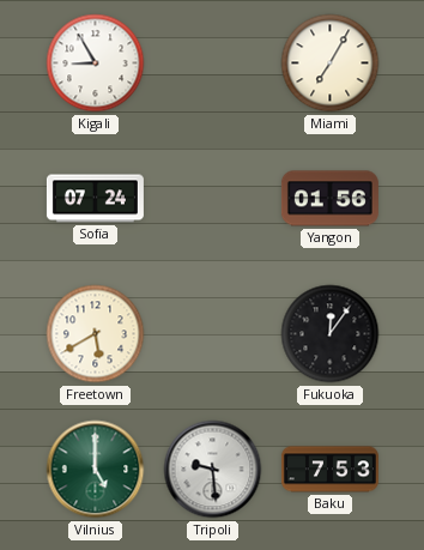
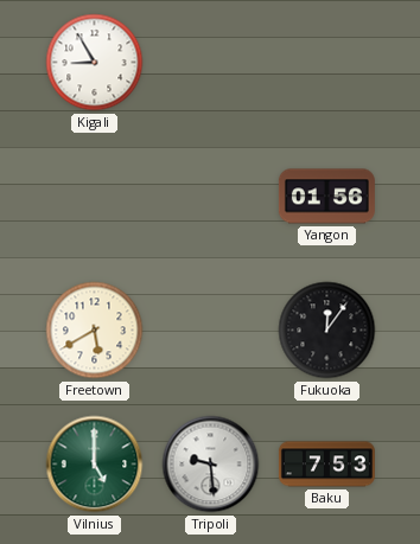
Miami: 7:05 -> none (331, 64)
Sofia: 07:24 -> none (95, 199)
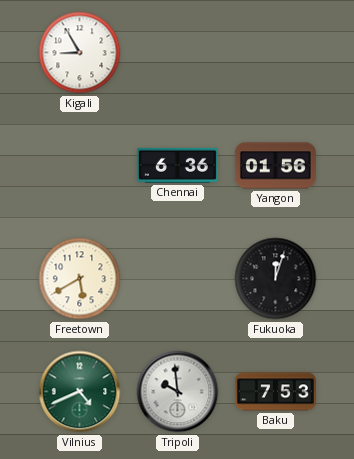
Chennai: none -> 6:36 (177, 165)
Fukuoka: 12:06 -> 12:03 (276, 279)
Vilnius: 5:00 -> 4:41 (80, 392)
Tripoli: 9:29 -> 9:59 (178, 392)
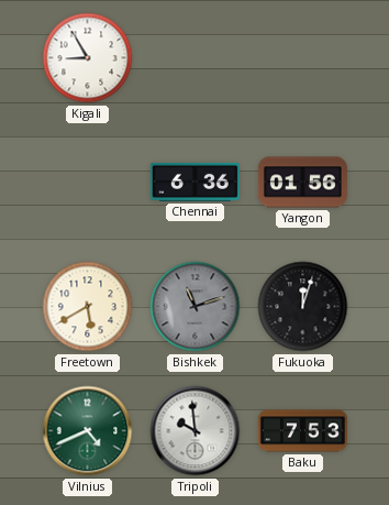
Bishkek: none -> 11:12 (196, 307)
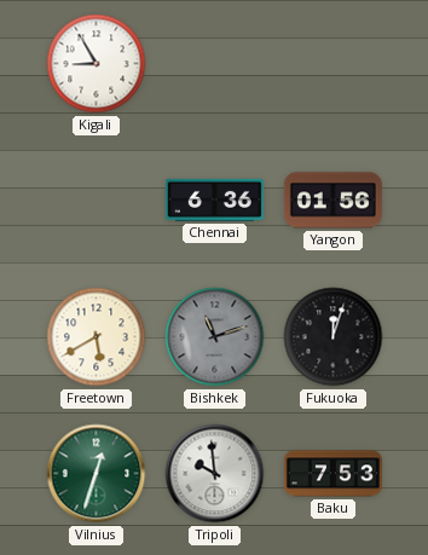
Vilnius: 4:41 -> 12:33 (97, 474)
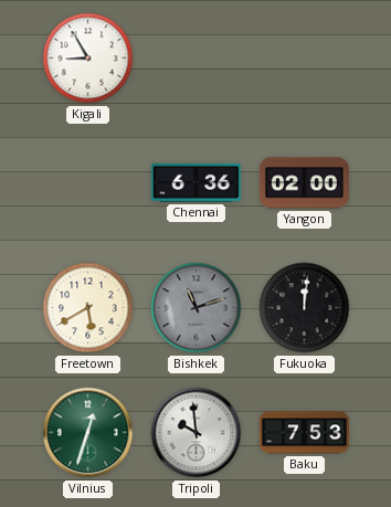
Yangon: 01:56 -> 02:00 (304, 183)
Fukuoka: 12:03 -> 12:01 (305, 308)
